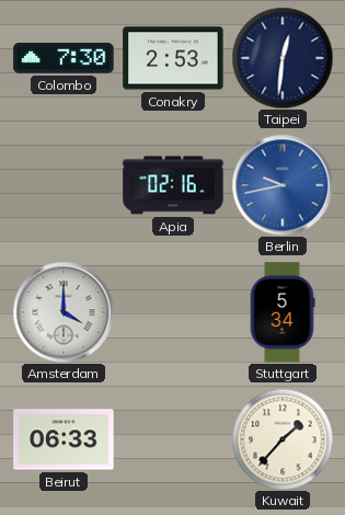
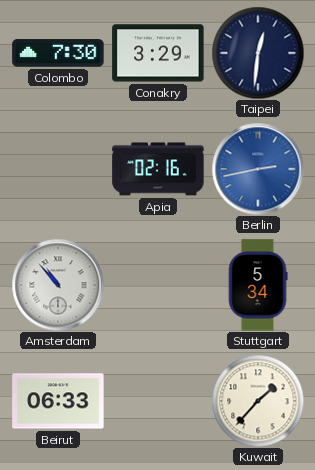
Conakry: 2:53 -> 3:29 (158, 53)
Berlin: 9:43 -> 2:43 (258, 169)
Amsterdam: 4:00 -> 10:53 (58, 285)
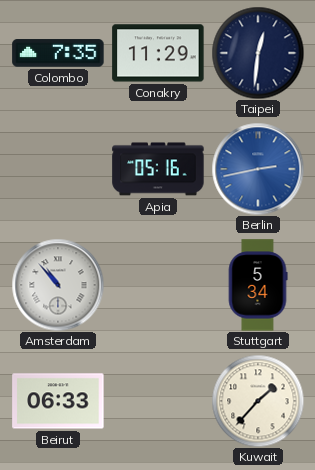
Colombo: 7:30 -> 7:35 (58, 53)
Conakry: 3:29 -> 11:29 (158, 53)
Apia: 02:16 -> 05:16 (158, 169)
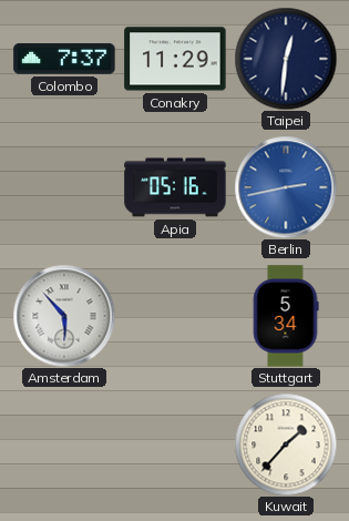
Colombo: 7:35 -> 7:37 (64, 59)
Amsterdam: 10:53 -> 5:53 (64, 316)
Beirut: 06:33 -> none (58, 401)
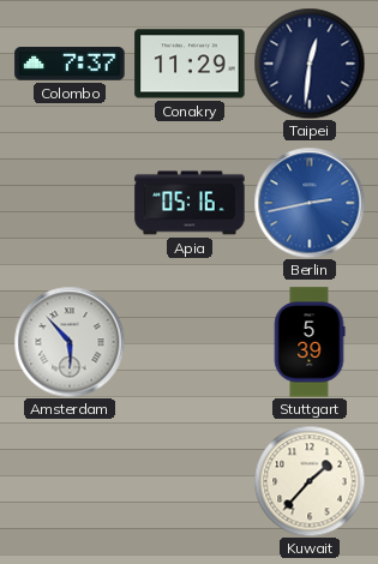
Stuttgart: 5:34 -> 5:39 (310, 342)
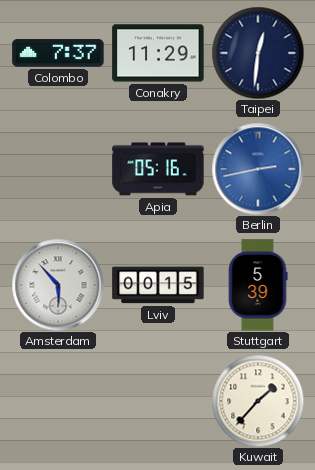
Lviv: none -> 00:15 (158, 285)
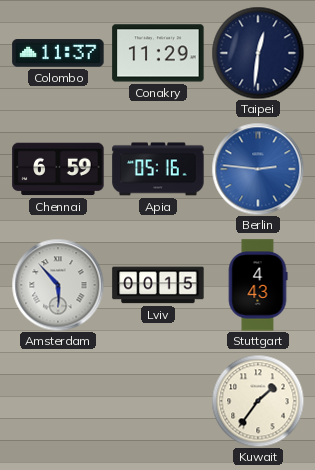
Colombo: 7:37 -> 11:37 (58, 53)
Chennai: none -> 6:59 (58, 169)
Berlin: 2:43 -> 2:46 (258, 169)
Stuttgart: 5:39 -> 4:43 (258, 285)
Kuwait: 1:37 -> 1:36 (258, 401)
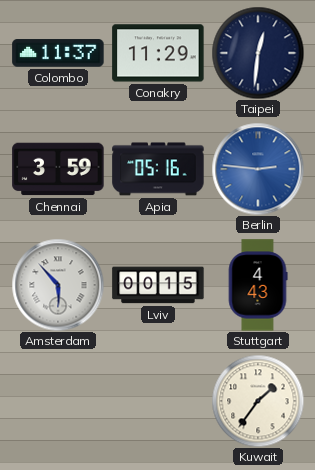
Chennai: 6:59 -> 3:59 (58, 169)
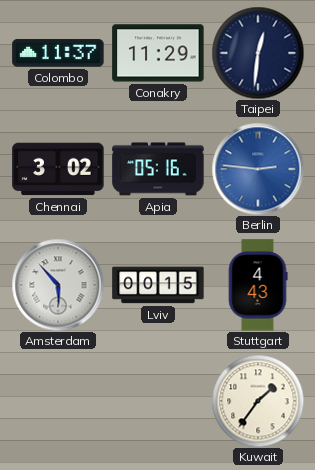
Chennai: 3:59 -> 3:02 (58, 169)
